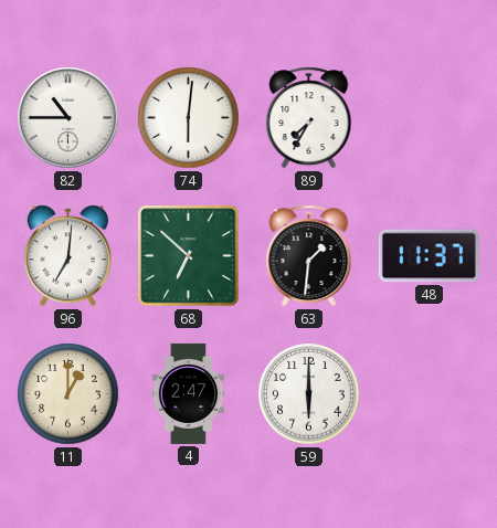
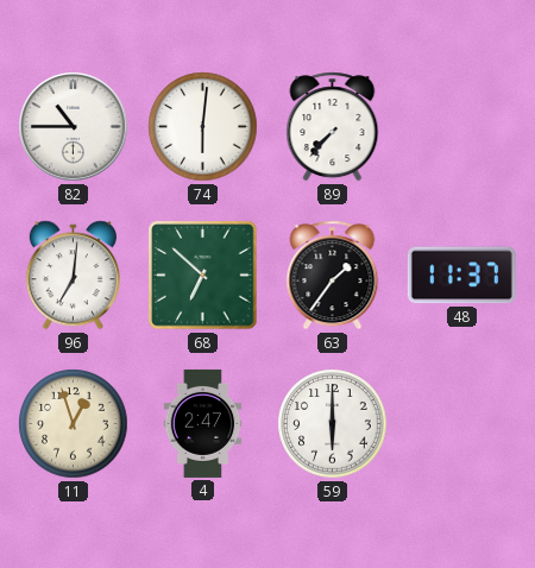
89: 7:35 -> 7:37 (333, 127)
63: 1:31 -> 1:36 (333, 276)
11: 1:00 -> 12:57 (74, 424)
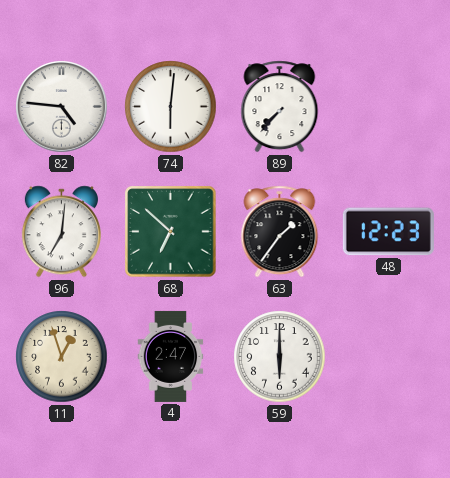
82: 10:45 -> 4:46 (62, 107)
48: 11:37 -> 12:23 (388, 232)
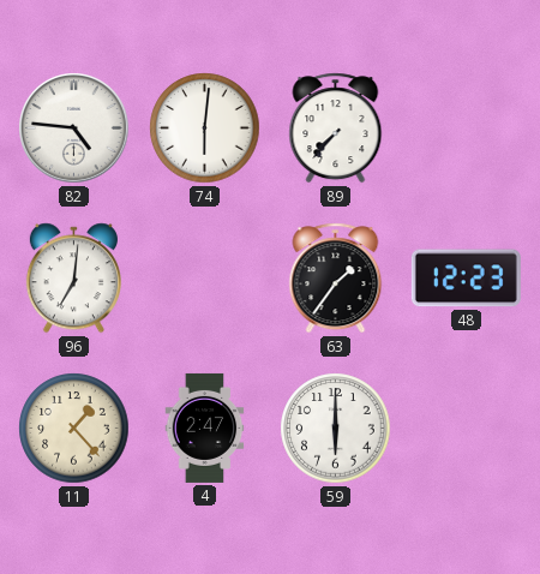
68: 6:52 -> none (171, 232)
11: 12:57 -> 1:23 (74, 429)
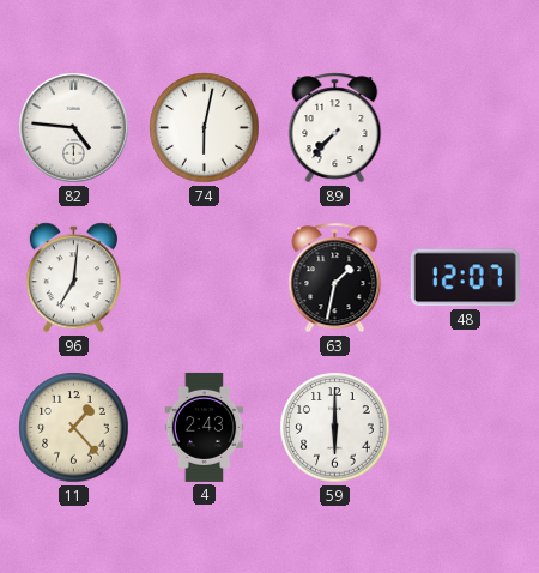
74: 6:01 -> 6:02 (205, 128)
63: 1:36 -> 1:32 (335, 278)
48: 12:23 -> 12:07 (465, 278)
4: 2:47 -> 2:43 (205, 427)
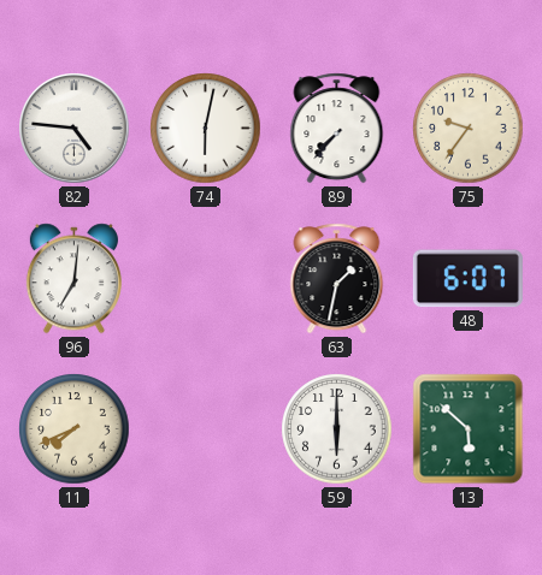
75: none -> 9:36 (469, 129)
48: 12:07 -> 6:07 (467, 279)
11: 1:23 -> 7:41 (75, 429)
4: 2:43 -> none (205, 427)
13: none -> 5:52 (469, 429)
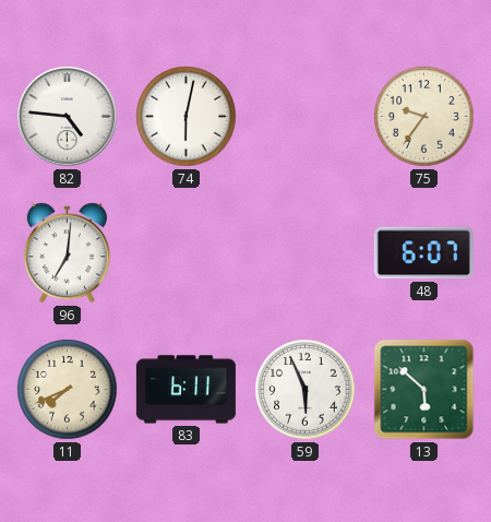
89: 7:37 -> none (337, 129)
63: 1:32 -> none (337, 279)
83: none -> 6:11 (185, 390)
59: 6:00 -> 5:56 (306, 390)
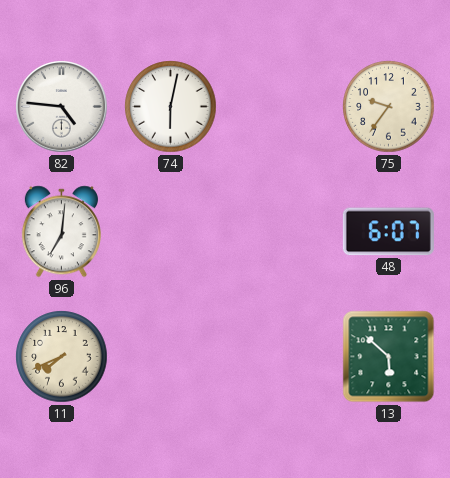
83: 6:11 -> none (185, 390)
59: 5:56 -> none (306, 390)
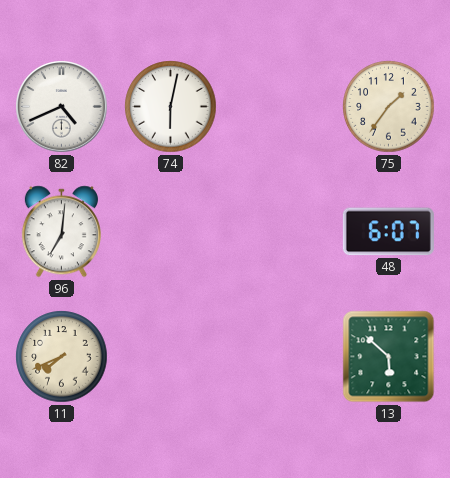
82: 4:46 -> 4:41 (62, 107)
75: 9:36 -> 1:36 (389, 107)
